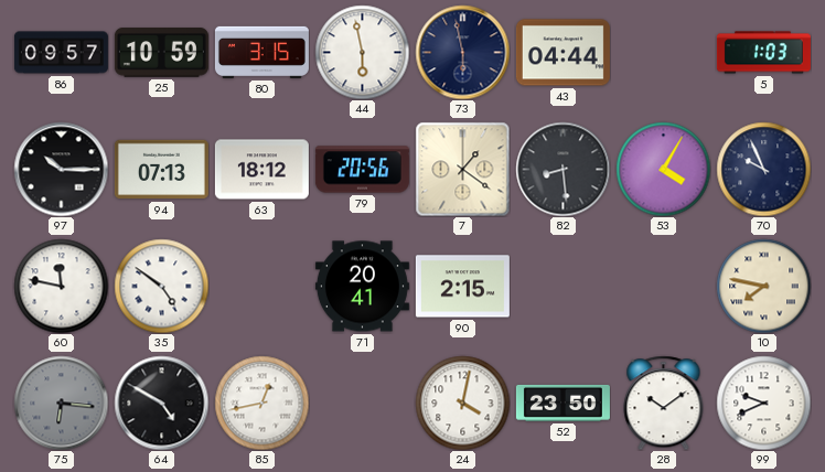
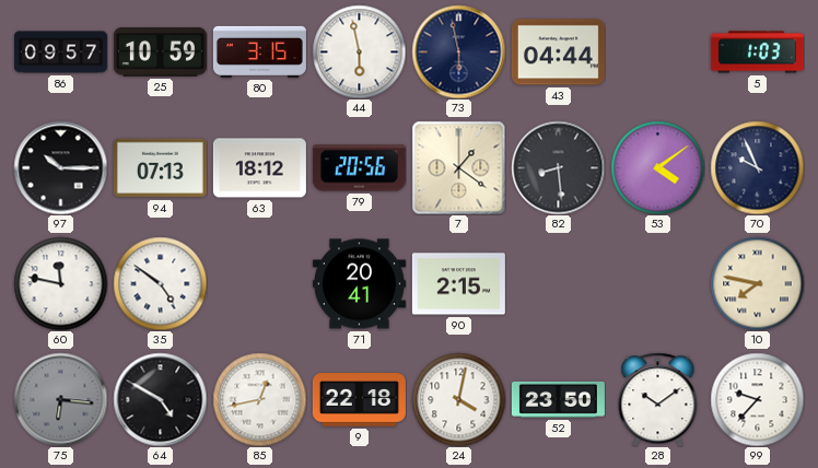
53: 4:05 -> 4:09 (657, 167)
9: none -> 22:18 (359, 400)
99: 9:41 -> 9:37 (757, 399)
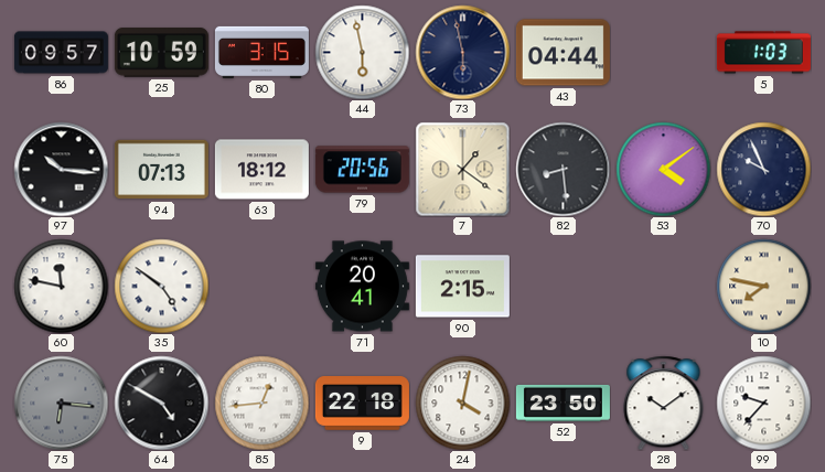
97: 10:15 -> 10:16 (61, 169)
85: 12:43 -> 12:44 (261, 403)
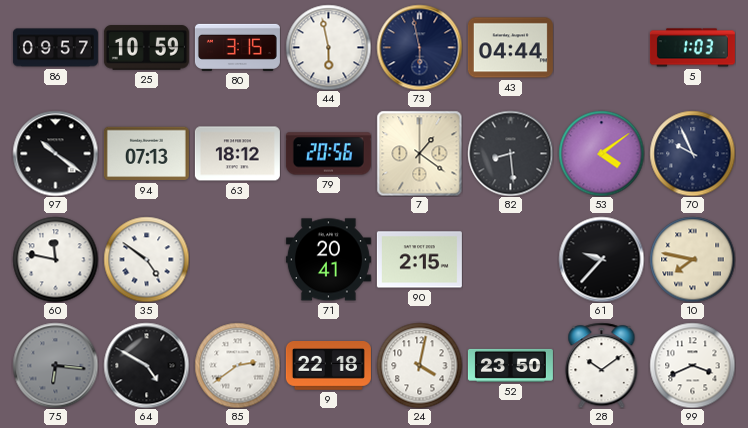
97: 10:16 -> 10:21 (55, 153)
61: none -> 9:37 (601, 259)
85: 12:44 -> 2:39 (237, 365)
99: 9:37 -> 3:41 (692, 365)
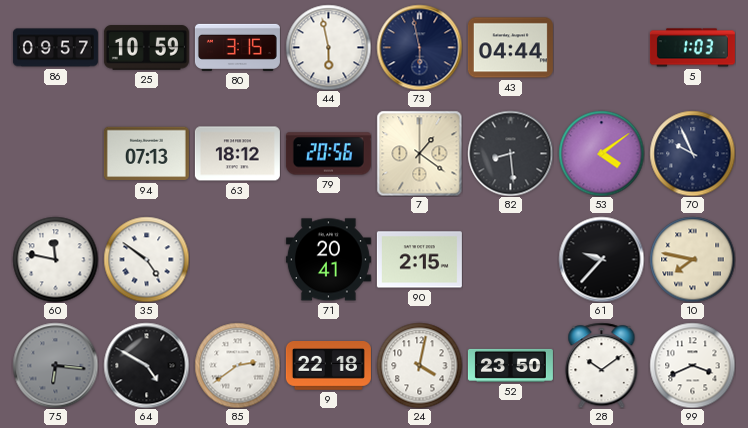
97: 10:21 -> none (55, 153)
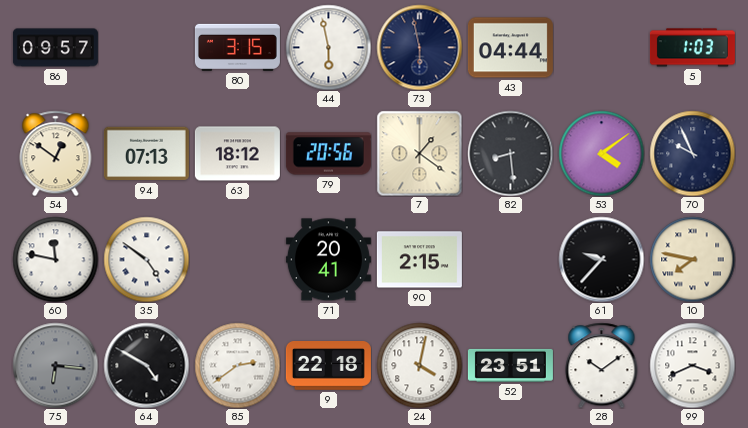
25: 10:59 -> none (146, 48)
54: none -> 12:51 (56, 153)
52: 23:50 -> 23:51 (510, 365)
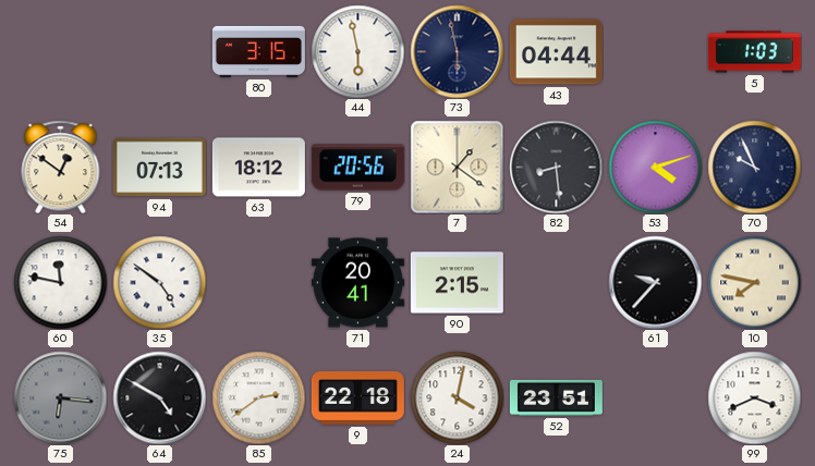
86: 09:57 -> none (55, 48)
53: 4:09 -> 4:12 (655, 167)
28: 10:09 -> none (602, 365)
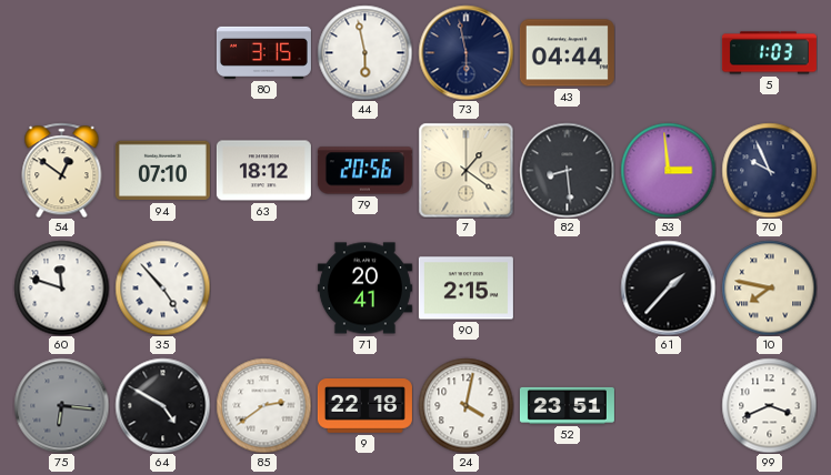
94: 07:13 -> 07:10 (162, 171)
53: 4:12 -> 2:59 (668, 170)
60: 11:47 -> 11:48 (61, 287)
35: 4:51 -> 4:53 (162, 287)
61: 9:37 -> 1:37 (668, 287)
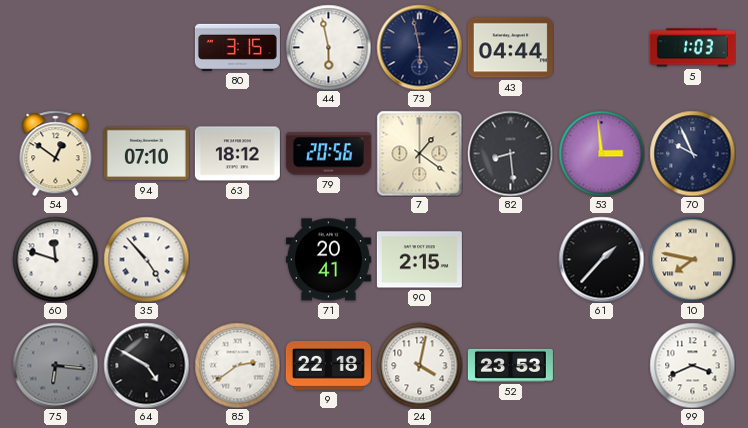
52: 23:51 -> 23:53 (510, 365)
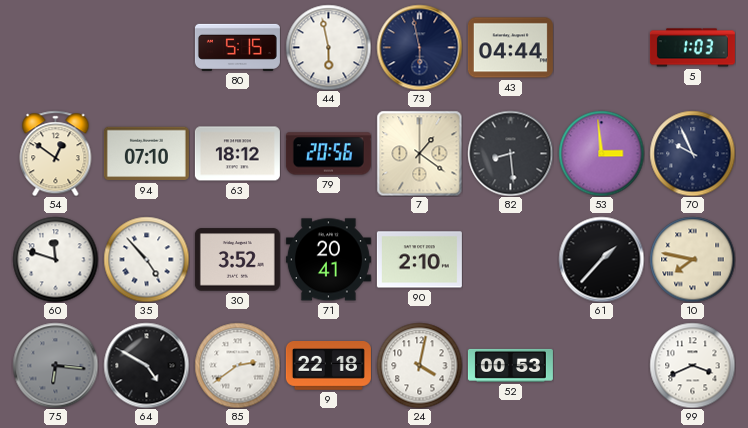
80: 3:15 -> 5:15 (237, 47)
30: none -> 3:52 (237, 260)
90: 2:15 -> 2:10 (419, 260)
52: 23:53 -> 00:53 (510, 365)
